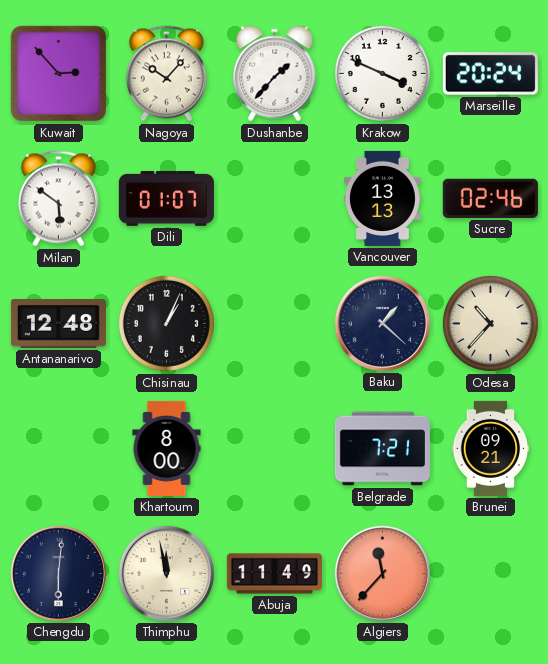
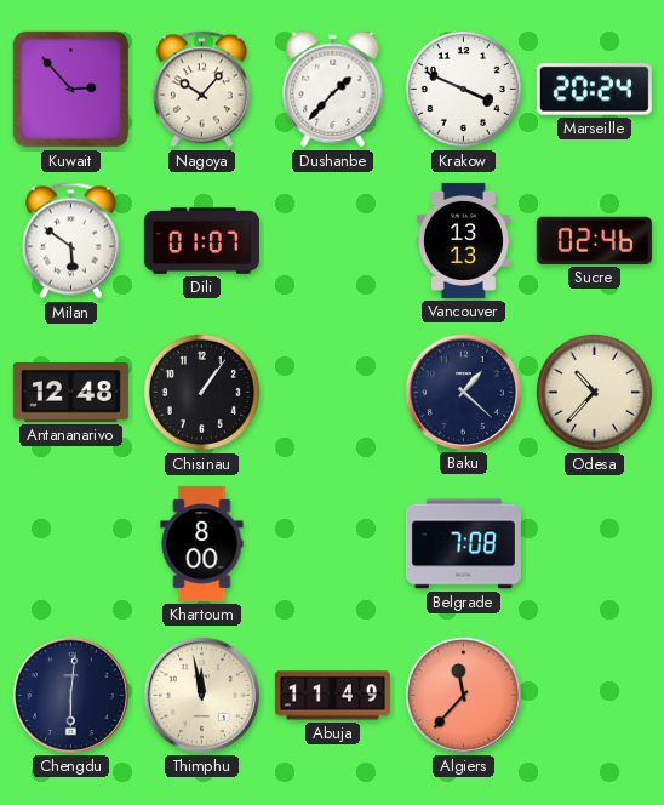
Chisinau: 1:04 -> 1:06 (201, 392)
Belgrade: 7:21 -> 7:08 (463, 544)
Brunei: 09:21 -> none (491, 448)
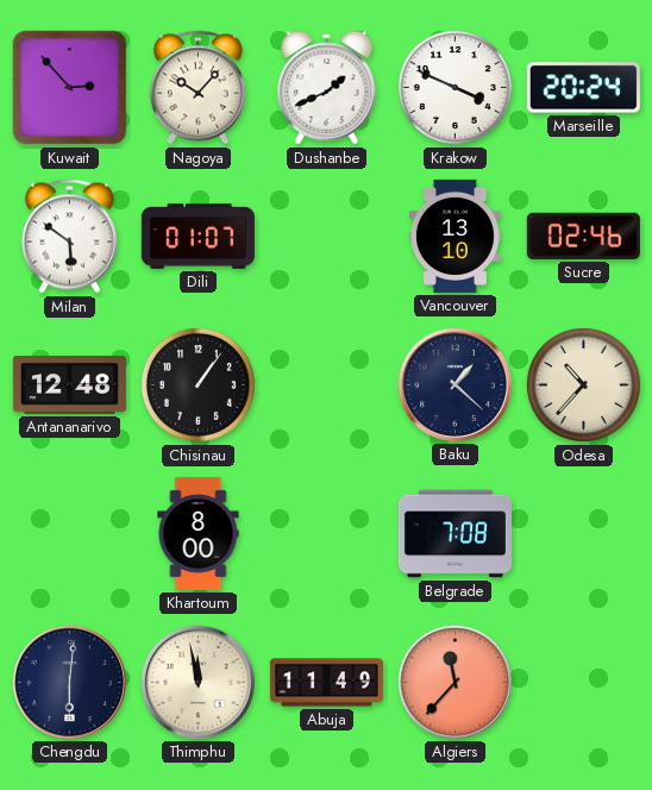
Dushanbe: 1:37 -> 1:41 (327, 88)
Vancouver: 13:13 -> 13:10 (454, 236)
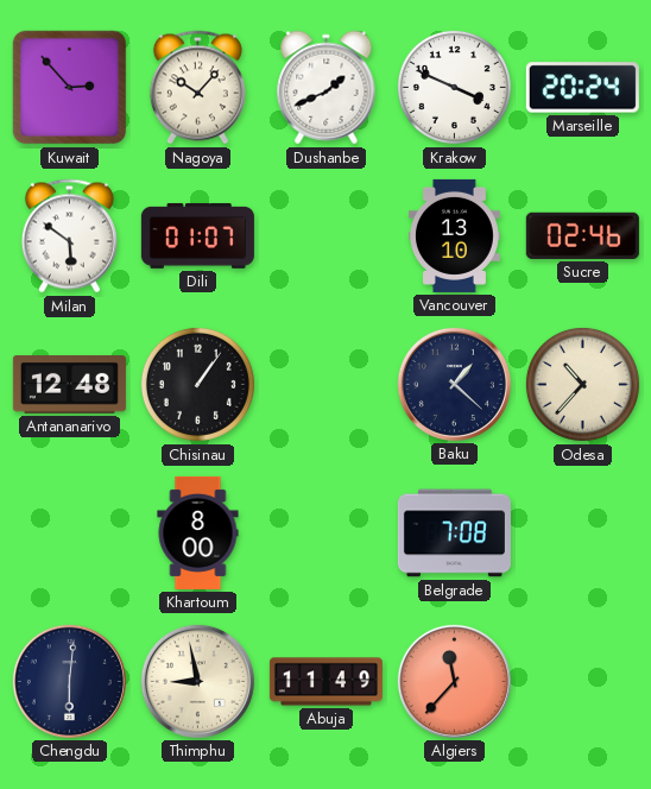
Thimphu: 11:58 -> 8:58 (197, 681)
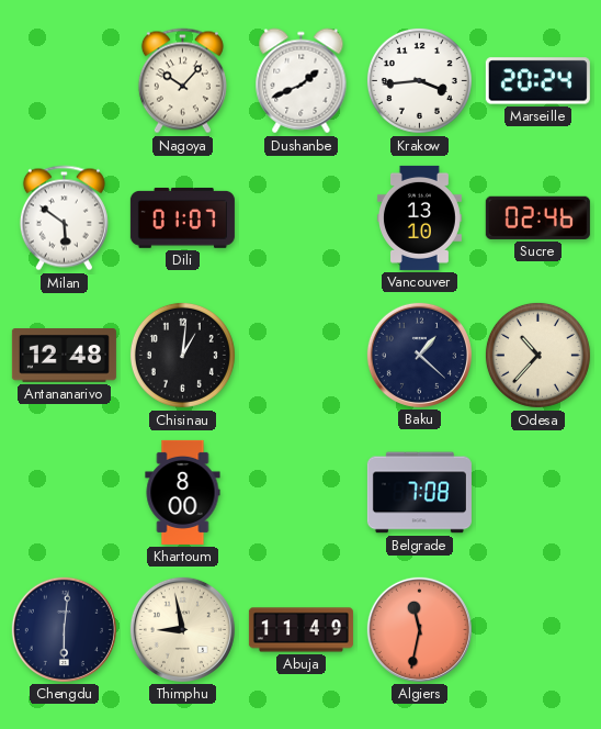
Kuwait: 2:53 -> none (70, 88)
Krakow: 3:49 -> 3:44 (419, 80)
Chisinau: 1:06 -> 1:01 (182, 355)
Algiers: 11:37 -> 11:32 (419, 629)
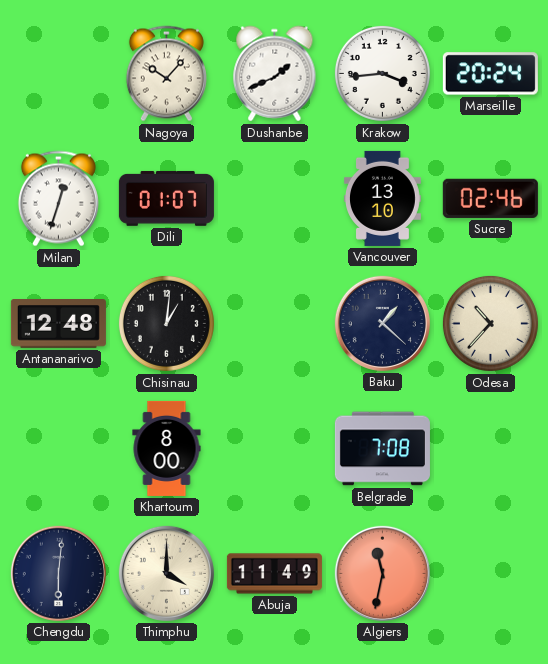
Milan: 5:51 -> 12:33 (58, 199)
Thimphu: 8:58 -> 4:00 (166, 573)
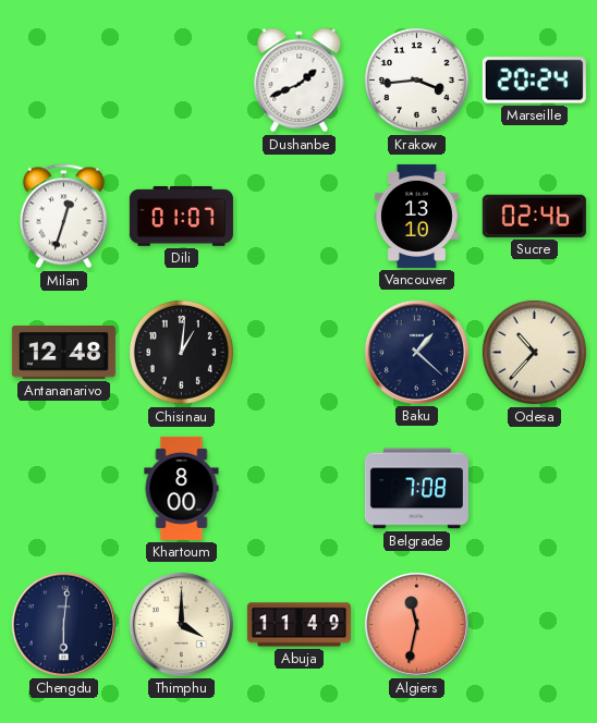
Nagoya: 10:07 -> none (166, 74)
